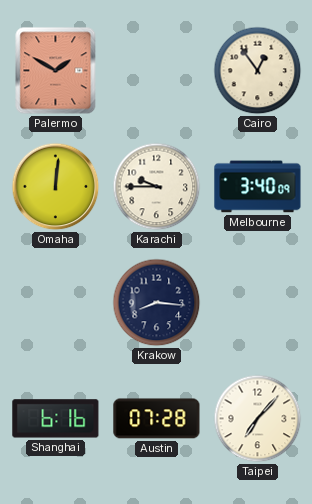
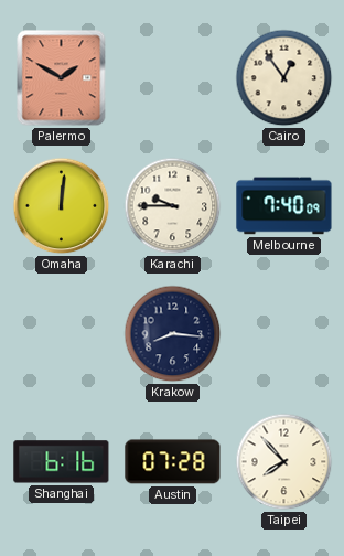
Melbourne: 3:40 -> 7:40 (284, 206)
Taipei: 7:07 -> 7:53 (284, 462)
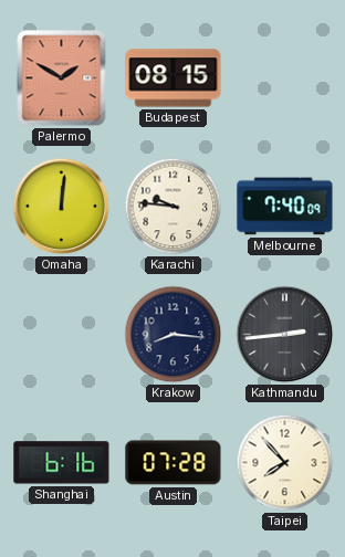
Budapest: none -> 08:15 (174, 78)
Cairo: 12:54 -> none (284, 78)
Karachi: 9:45 -> 9:46 (174, 207)
Kathmandu: none -> 2:44 (285, 335)
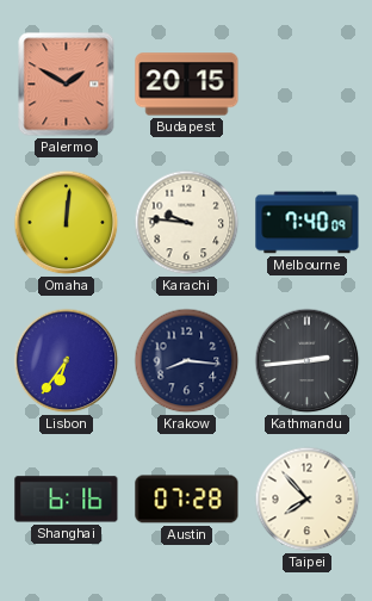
Budapest: 08:15 -> 20:15 (187, 85)
Lisbon: none -> 6:36 (67, 361)
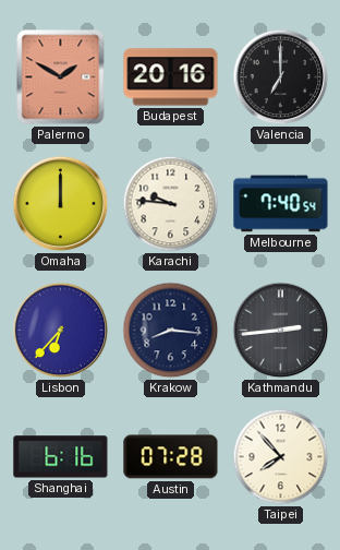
Budapest: 20:15 -> 20:16 (171, 77)
Valencia: none -> 7:00 (281, 77)
Omaha: 12:01 -> 12:00 (61, 204)
Melbourne: 7:40:09 -> 7:40:54 (281, 204)
Lisbon: 6:36 -> 6:37 (61, 331)
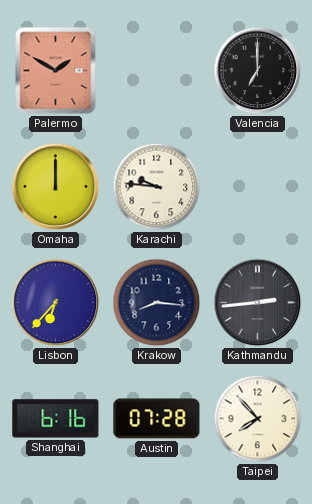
Budapest: 20:16 -> none (171, 77)
Melbourne: 7:40 -> none (281, 204)
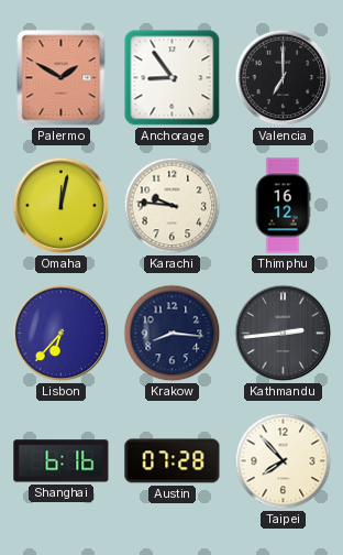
Anchorage: none -> 8:54 (173, 78)
Omaha: 12:00 -> 12:02 (62, 206)
Thimphu: none -> 16:12 (283, 206)
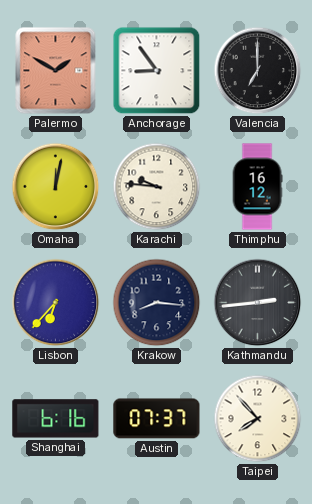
Austin: 07:28 -> 07:37 (157, 419)
